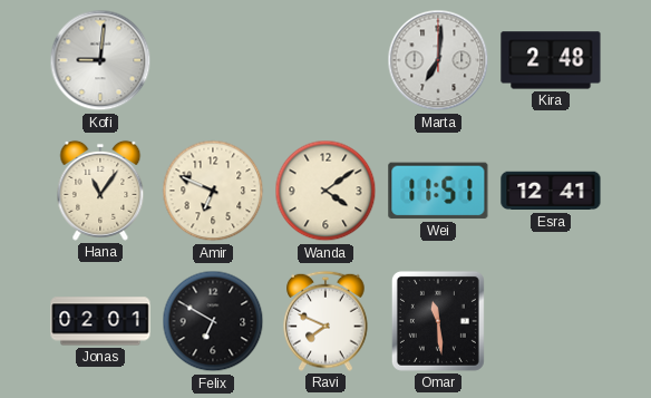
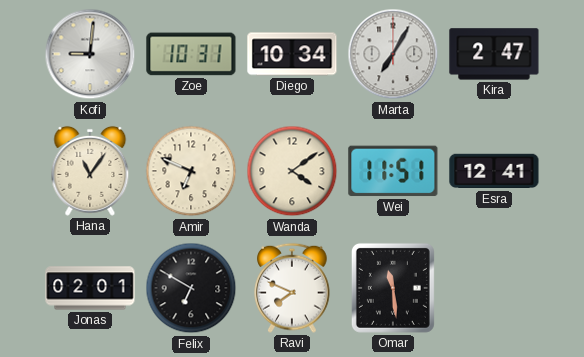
Zoe: none -> 10:31 (191, 54)
Diego: none -> 10:34 (292, 54)
Marta: 7:01 -> 7:05 (393, 54)
Kira: 2:48 -> 2:47 (494, 54)
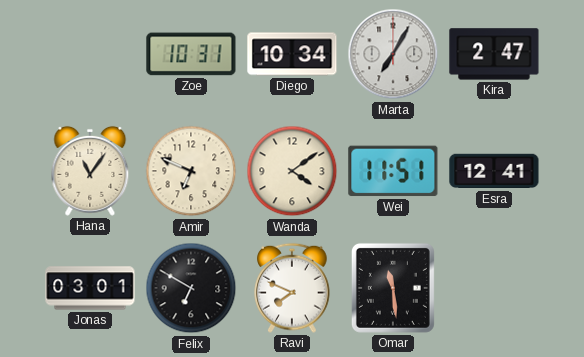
Kofi: 9:01 -> none (90, 54)
Jonas: 02:01 -> 03:01 (90, 288)
